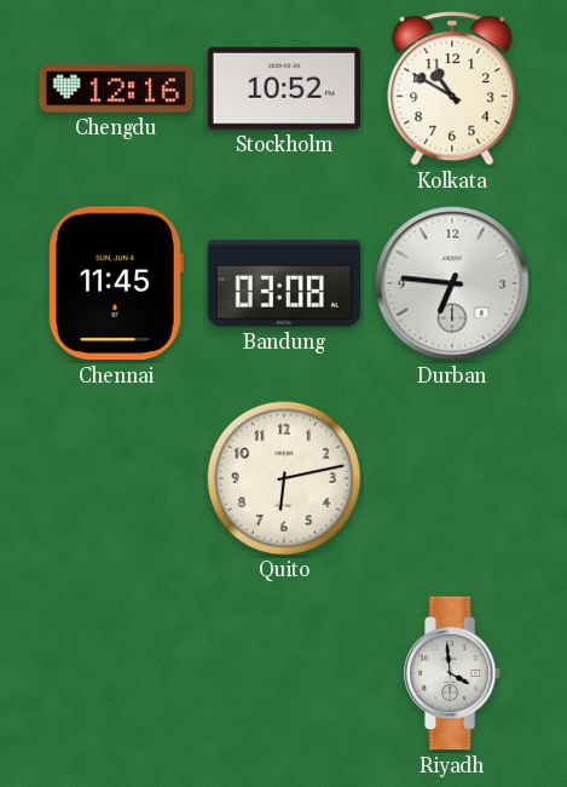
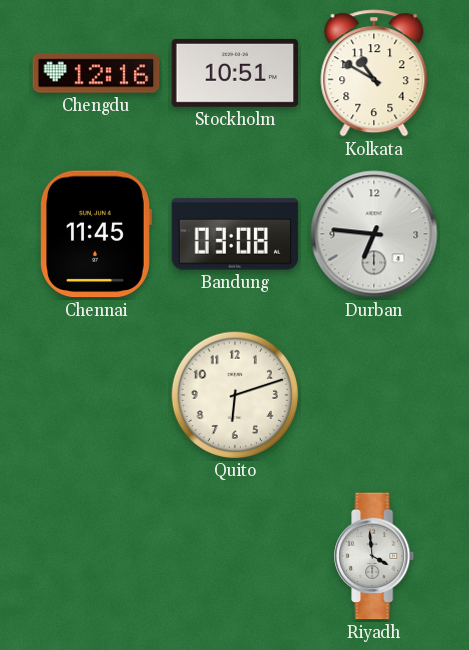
Stockholm: 10:52 -> 10:51 (235, 73)
Quito: 6:13 -> 6:12 (234, 394)
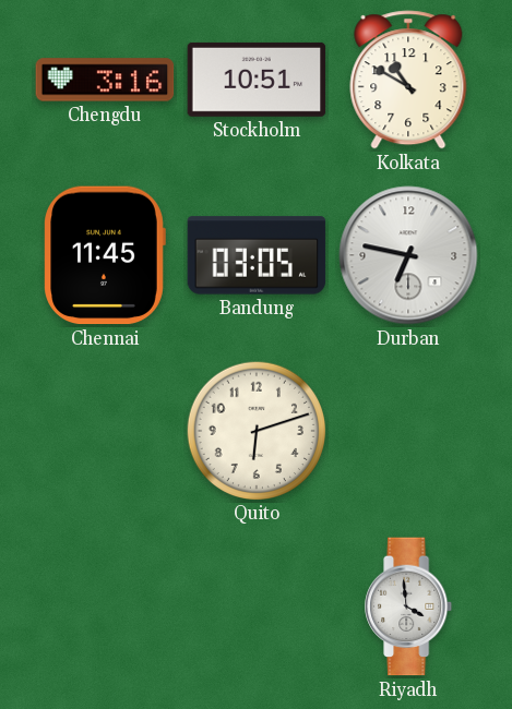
Chengdu: 12:16 -> 3:16 (105, 80)
Bandung: 03:08 -> 03:05 (257, 255)
Durban: 6:46 -> 6:47 (408, 255)
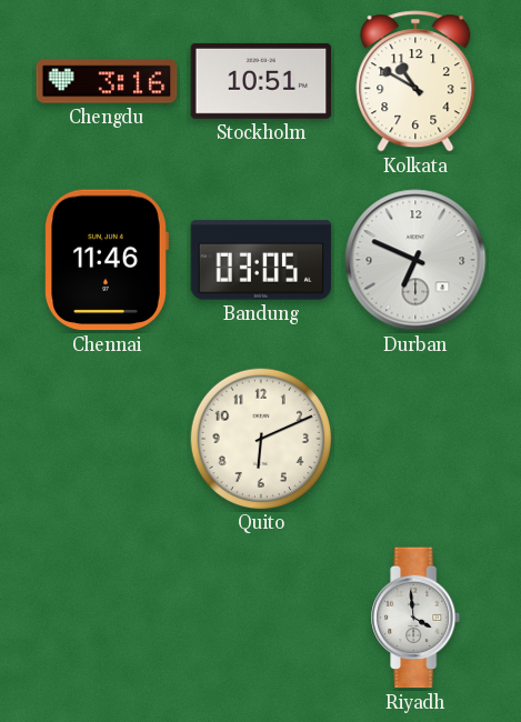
Chennai: 11:45 -> 11:46 (107, 260)
Durban: 6:47 -> 6:49 (415, 260)
Quito: 6:12 -> 6:11 (260, 438)
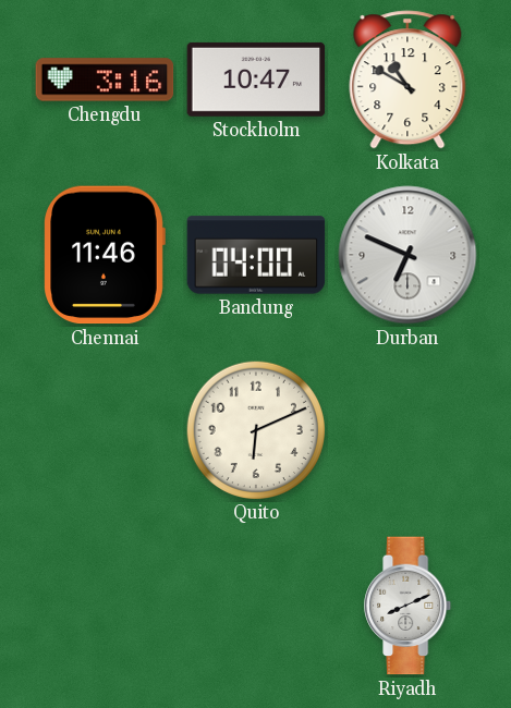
Stockholm: 10:51 -> 10:47 (256, 80)
Bandung: 03:05 -> 04:00 (256, 255)
Riyadh: 3:59 -> 8:11 (409, 606)
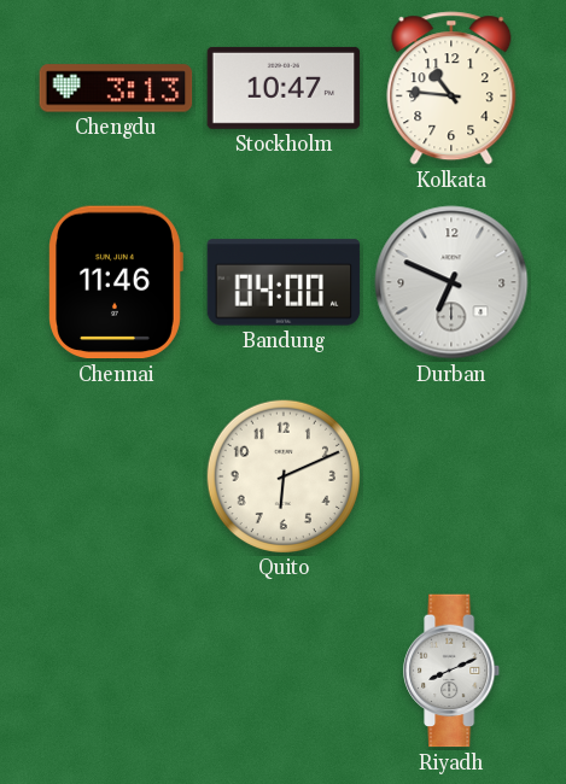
Chengdu: 3:16 -> 3:13 (116, 88)
Kolkata: 10:50 -> 10:46 (451, 88)
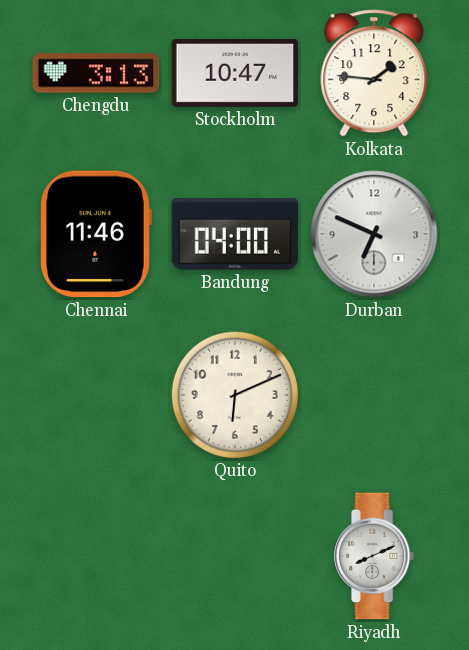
Kolkata: 10:46 -> 1:46 (374, 73)
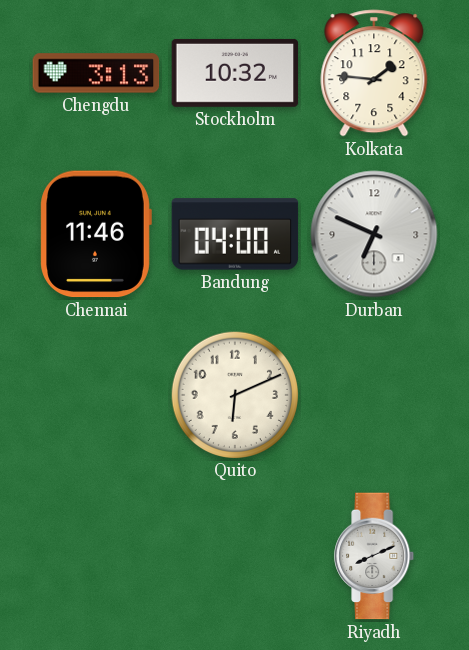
Stockholm: 10:47 -> 10:32 (235, 73)
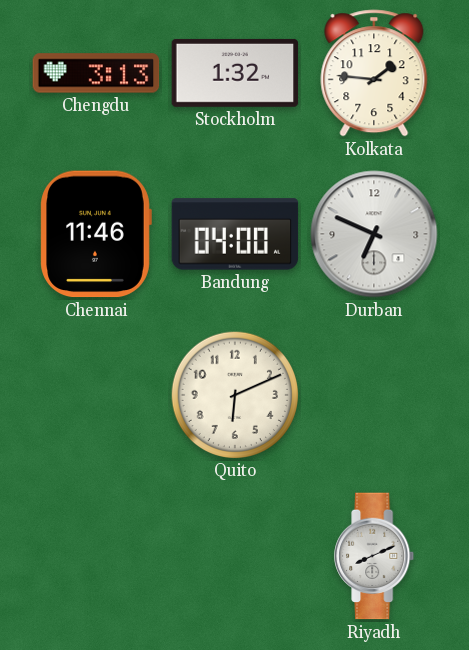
Stockholm: 10:32 -> 1:32 (235, 73)
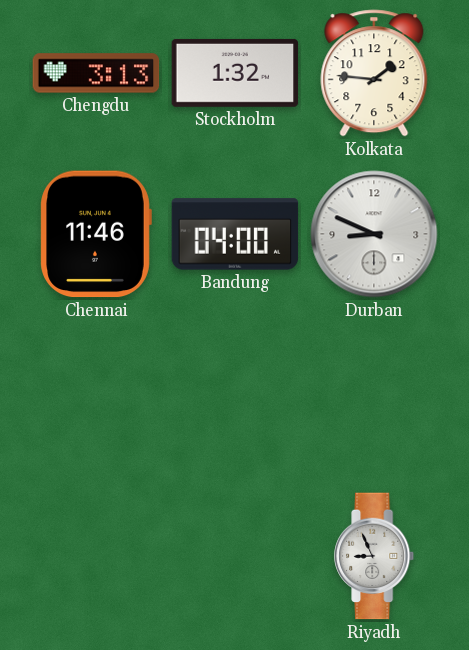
Durban: 6:49 -> 8:49 (374, 234)
Quito: 6:11 -> none (234, 394)
Riyadh: 8:11 -> 8:56 (375, 556)
